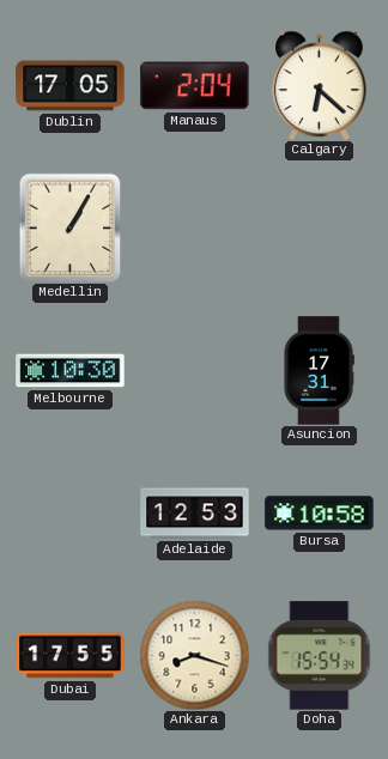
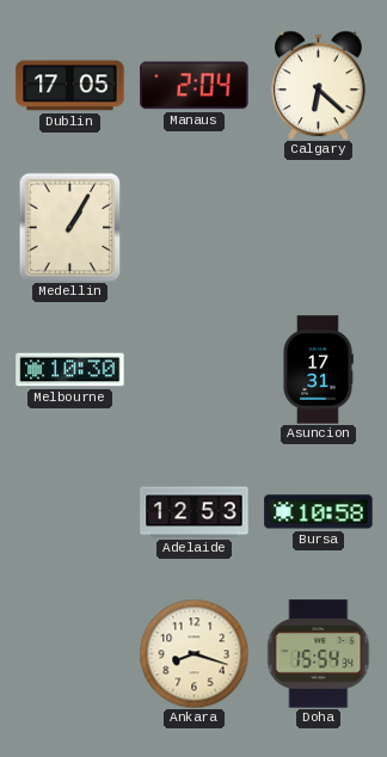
Dubai: 17:55 -> none (71, 656)
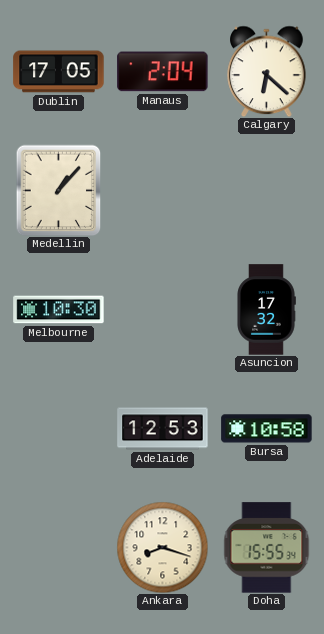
Medellin: 1:05 -> 1:07 (59, 190)
Asuncion: 17:31 -> 17:32 (266, 310)
Doha: 15:54 -> 15:55 (267, 548)
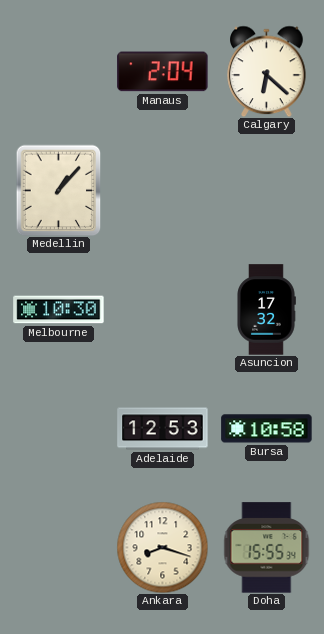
Dublin: 17:05 -> none (59, 72)
